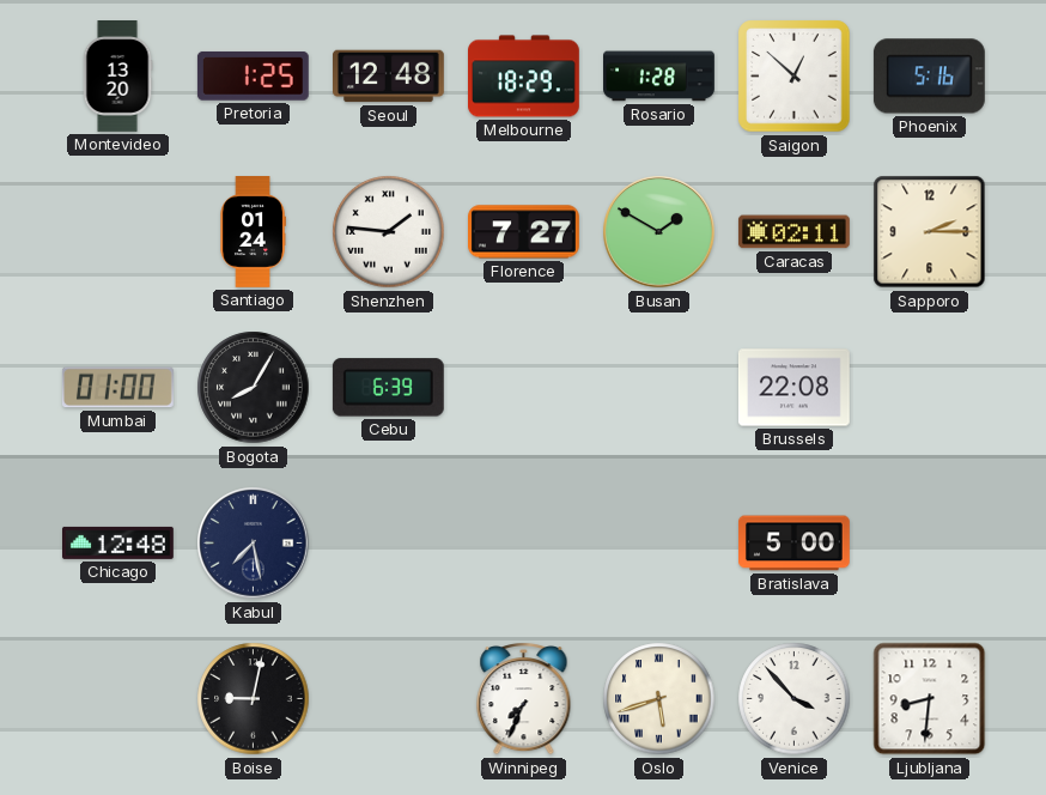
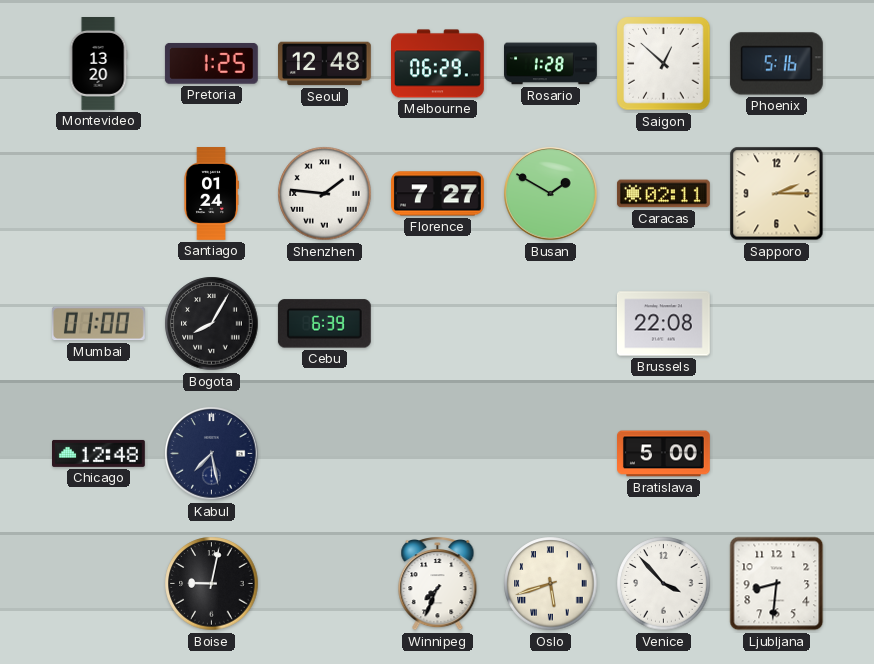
Melbourne: 18:29 -> 06:29 (438, 64)
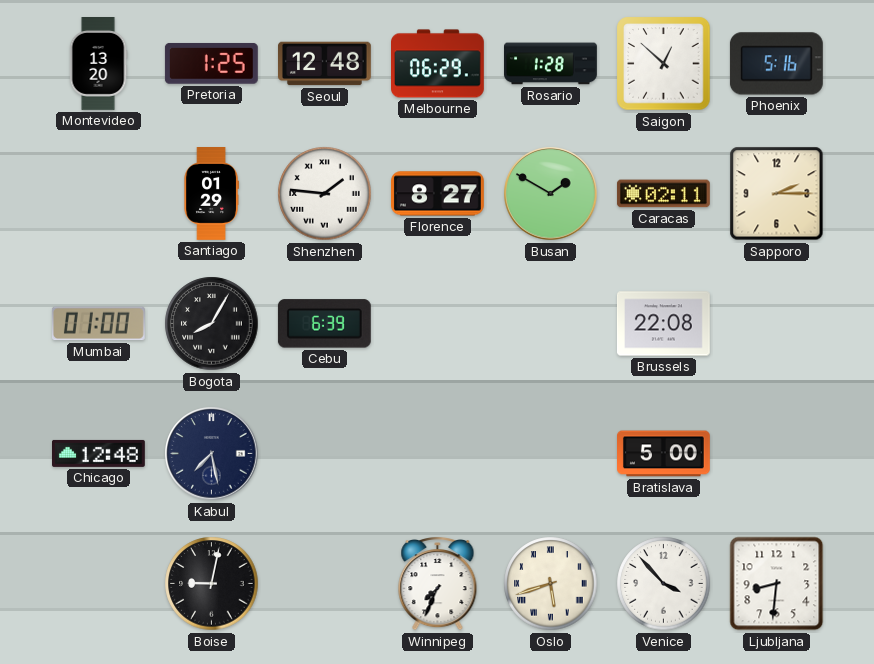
Santiago: 01:24 -> 01:29 (211, 194)
Florence: 7:27 -> 8:27 (438, 194)
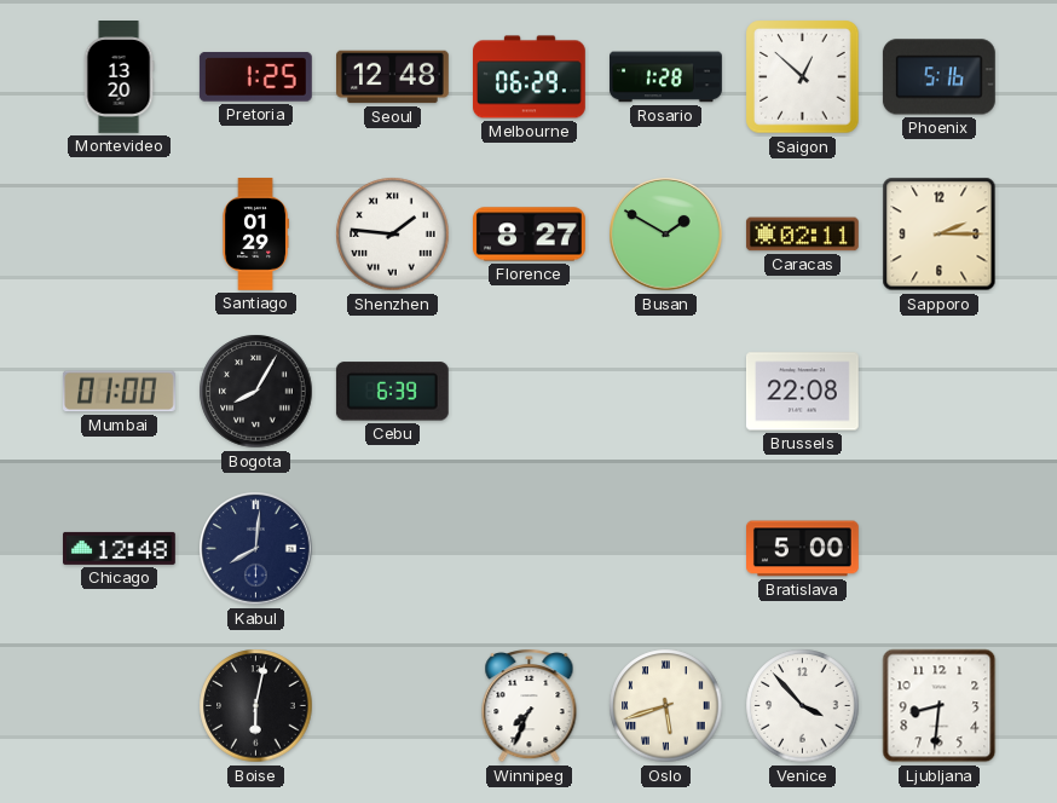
Kabul: 7:28 -> 8:01 (256, 549)
Boise: 9:02 -> 6:02 (256, 706)
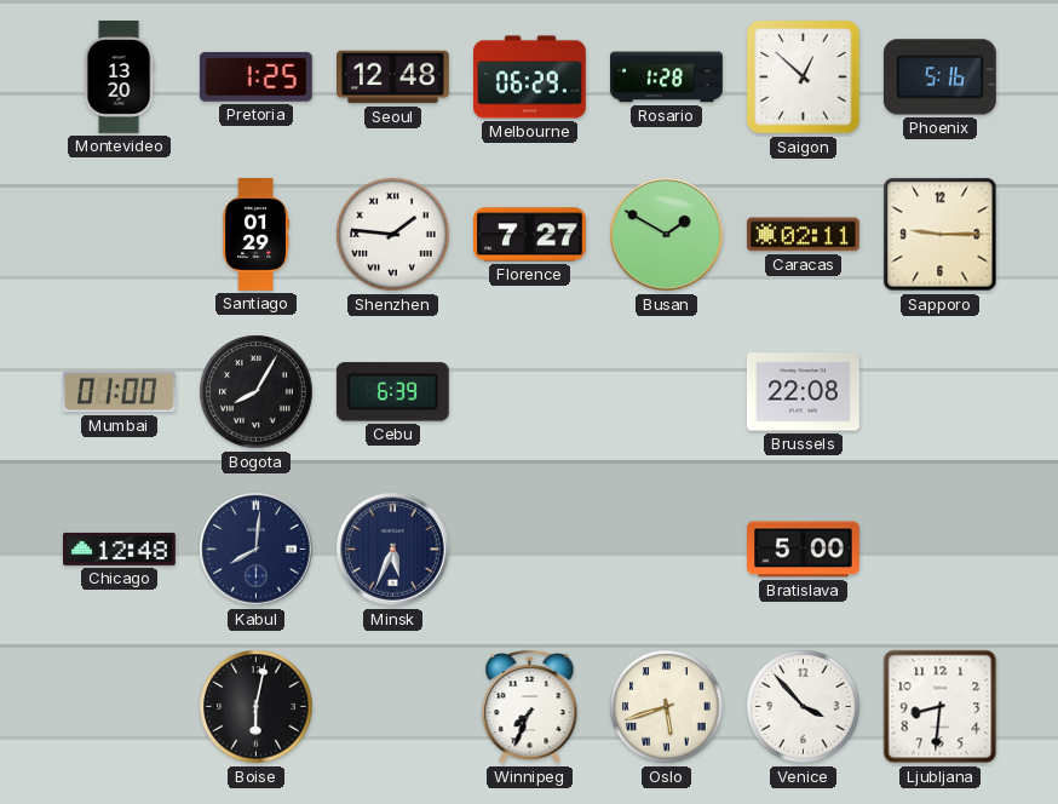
Florence: 8:27 -> 7:27 (530, 235)
Sapporo: 2:15 -> 9:15 (941, 235)
Minsk: none -> 5:34 (393, 550)
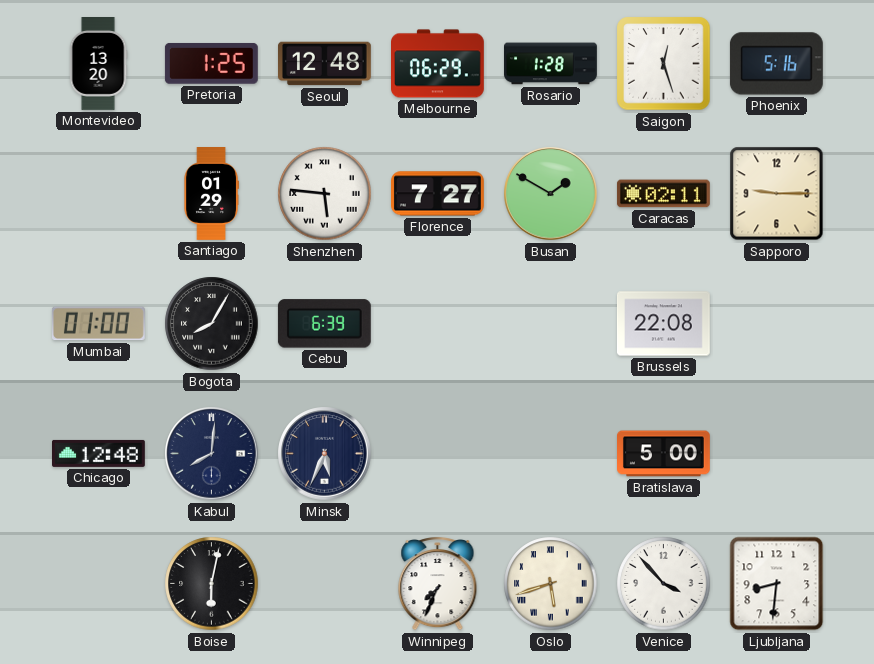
Saigon: 12:52 -> 12:27 (664, 64)
Shenzhen: 1:46 -> 5:46 (325, 194)
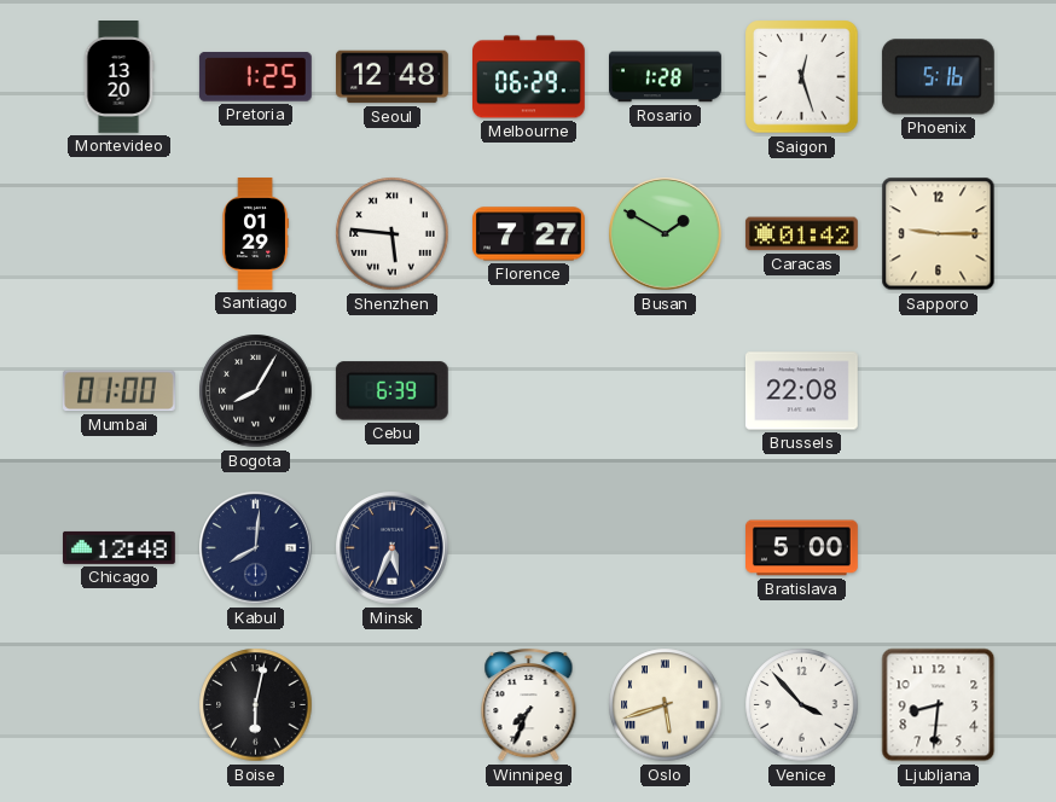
Caracas: 02:11 -> 01:42 (801, 234)
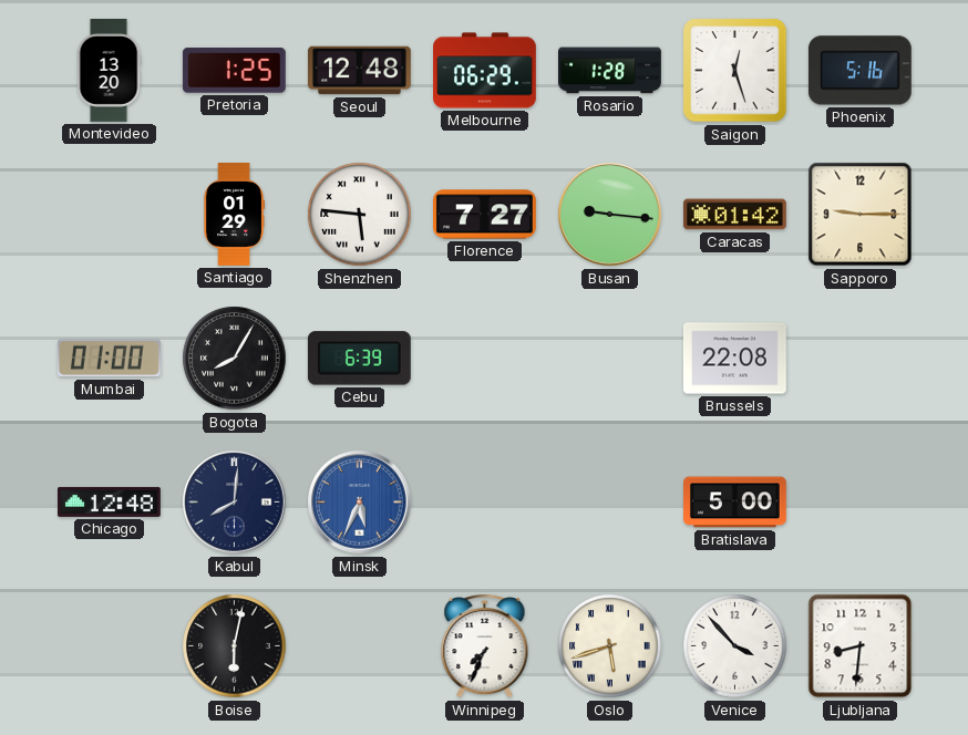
Busan: 1:50 -> 9:16 (610, 215)
Minsk dial: navy -> blue (360, 503)
